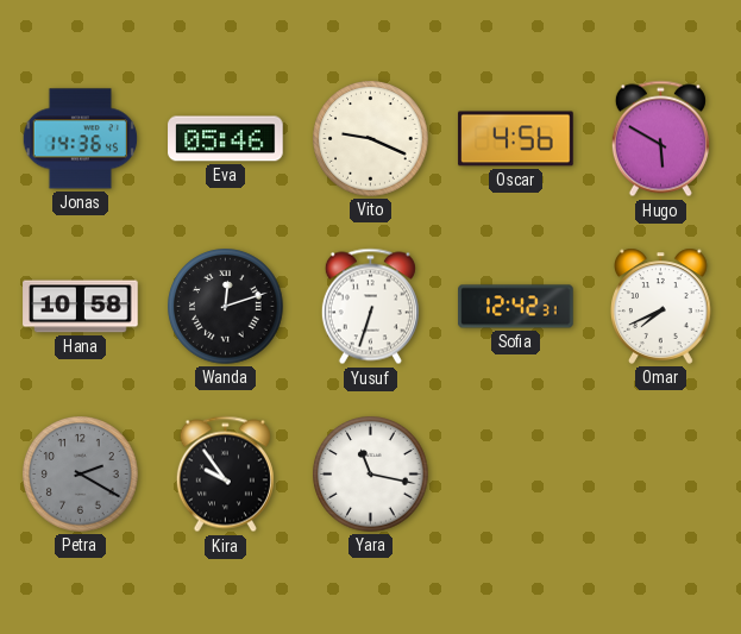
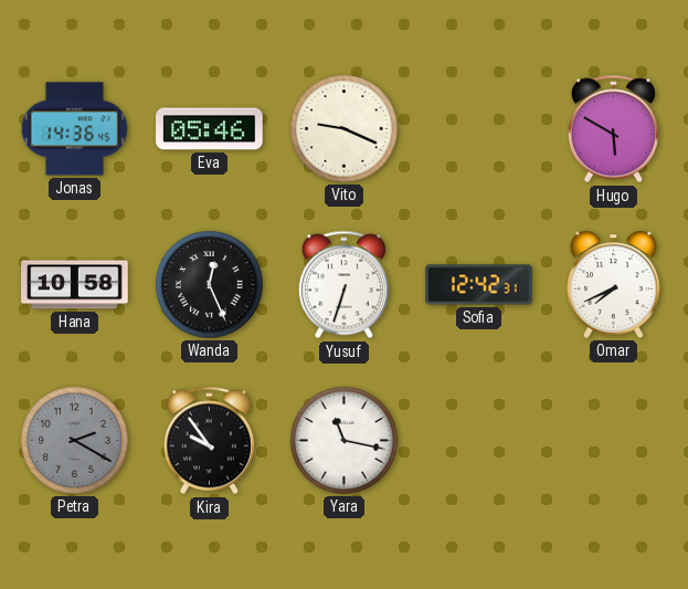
Oscar: 4:56 -> none (516, 139)
Wanda: 12:12 -> 12:26 (210, 285)
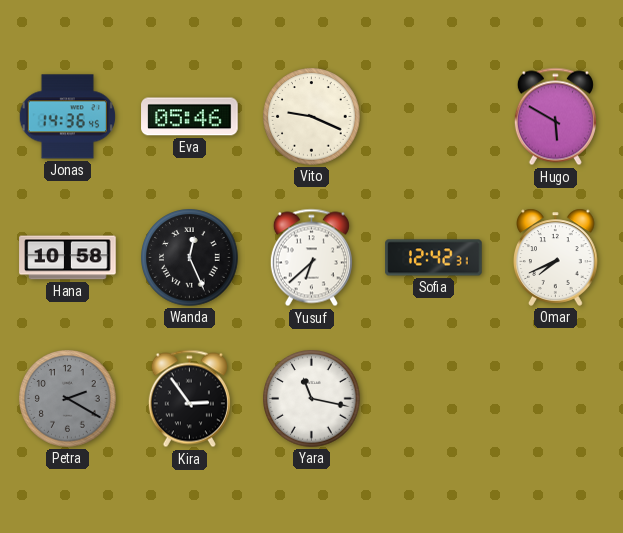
Yusuf: 6:33 -> 6:38 (311, 258)
Kira: 9:54 -> 2:54 (189, 399)
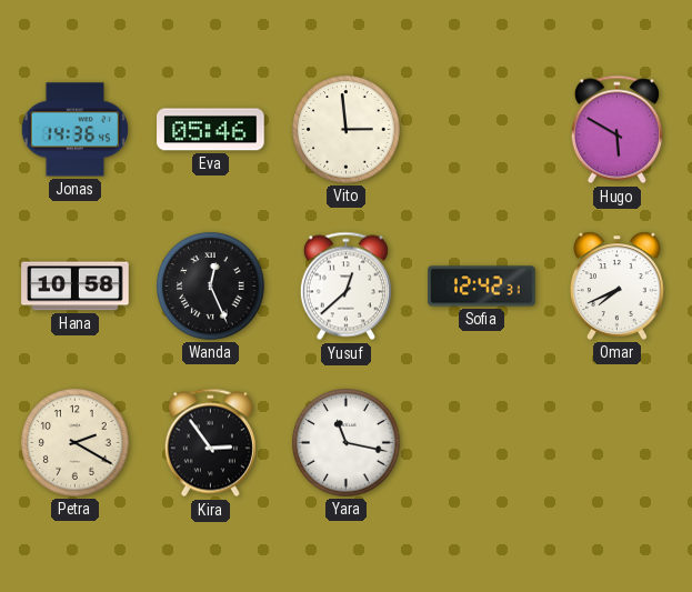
Vito: 9:19 -> 2:59 (347, 130)
Yusuf: 6:38 -> 12:38 (345, 287)
Petra dial: grey -> cream (76, 443)
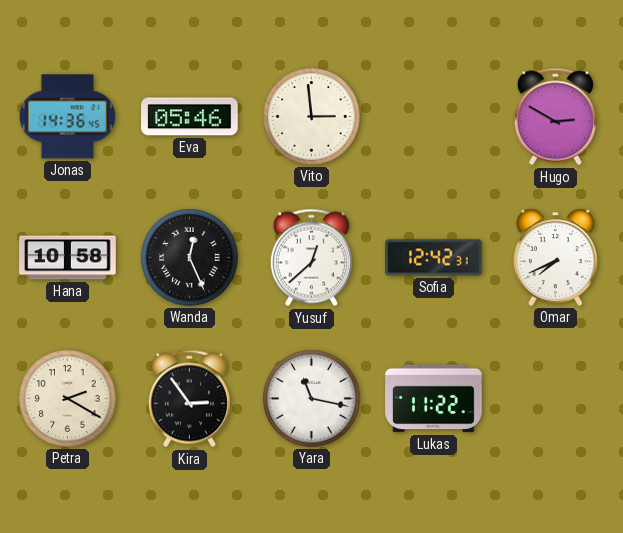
Hugo: 5:50 -> 2:50 (555, 117)
Lukas: none -> 11:22 (434, 399)
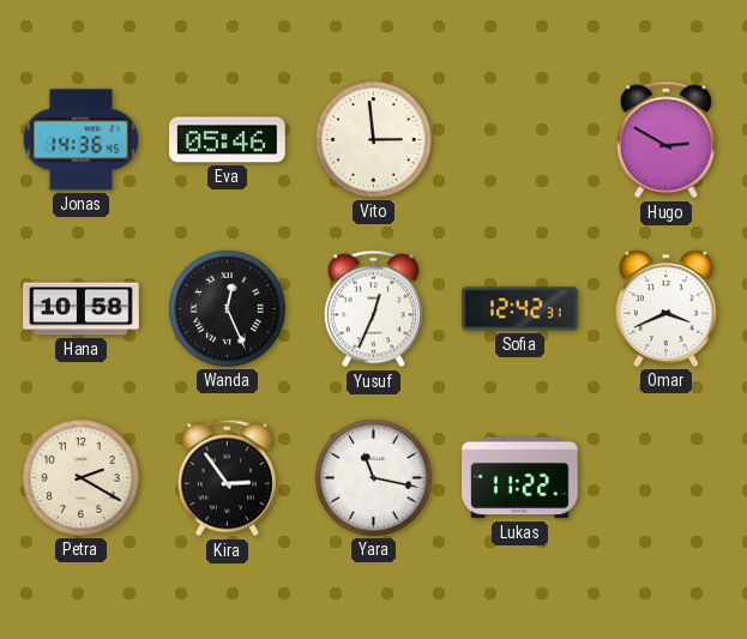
Yusuf: 12:38 -> 12:34 (373, 309)
Omar: 7:41 -> 3:41 (667, 308)
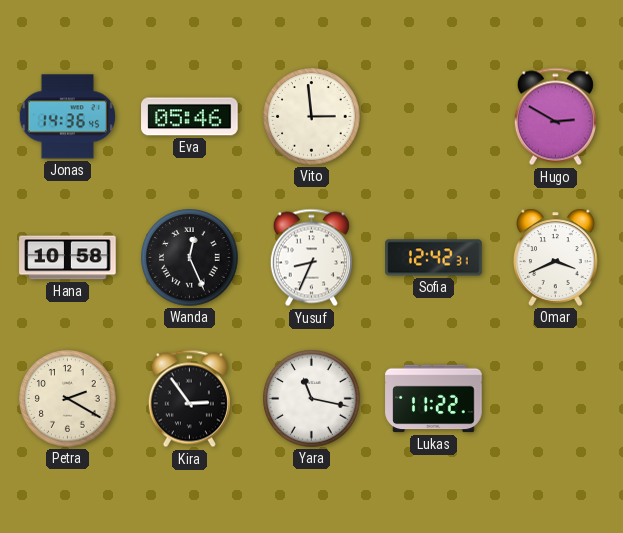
Yusuf: 12:34 -> 8:34 (311, 258)
